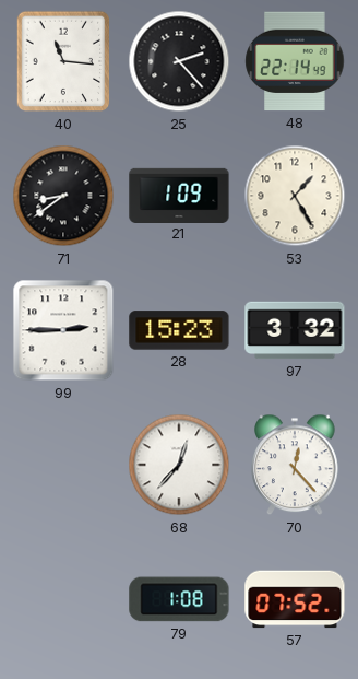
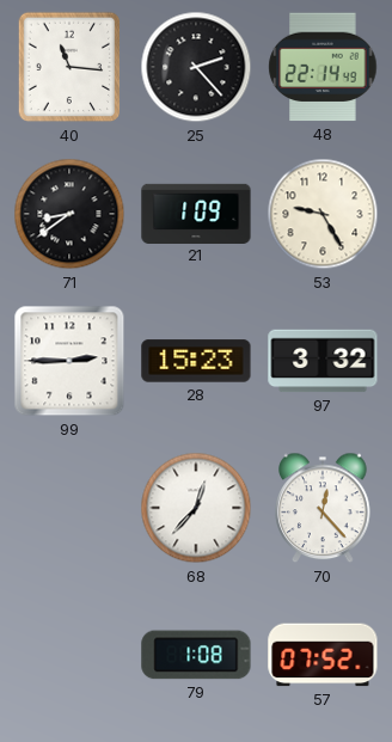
53: 1:25 -> 9:25 (323, 214)
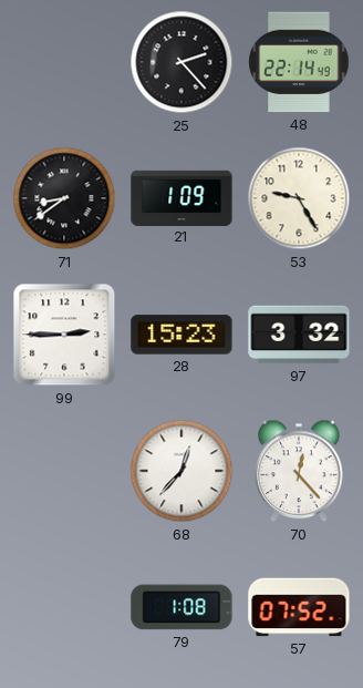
40: 11:16 -> none (69, 67)
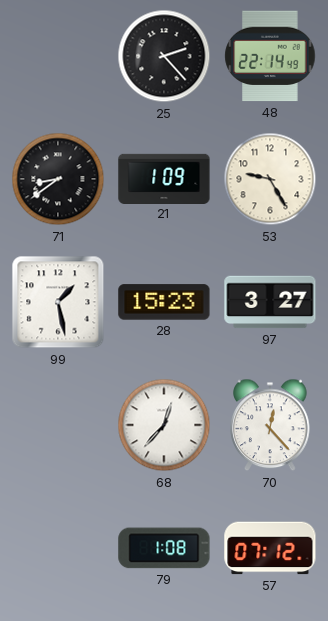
99: 2:45 -> 1:28 (58, 302)
97: 3:32 -> 3:27 (270, 302)
57: 07:52 -> 07:12 (270, 548)
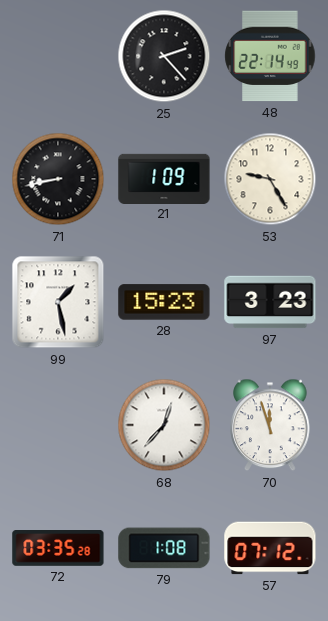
71: 8:39 -> 8:43 (58, 179)
97: 3:27 -> 3:23 (270, 302)
70: 12:23 -> 11:57 (270, 425)
72: none -> 03:35 (58, 549)
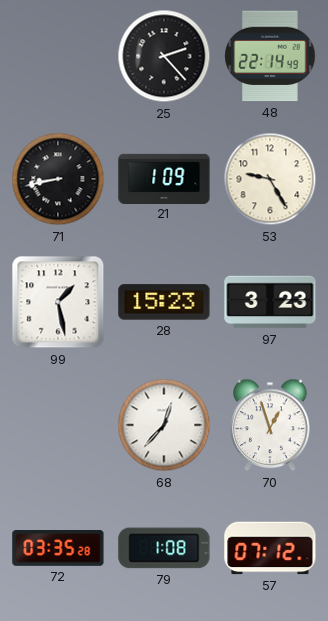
70: 11:57 -> 12:57 (270, 425)
